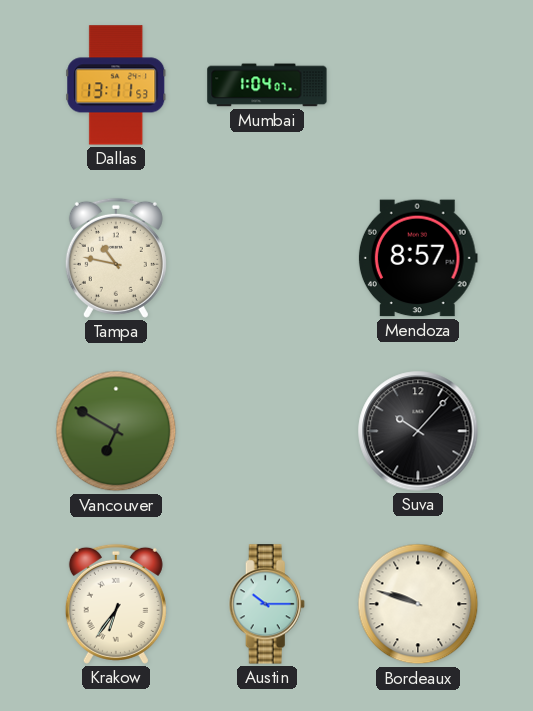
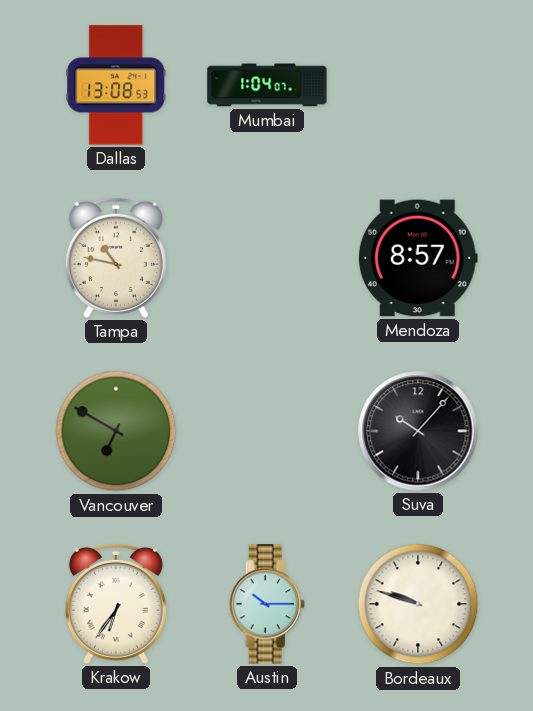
Dallas: 13:11 -> 13:08 (116, 85)
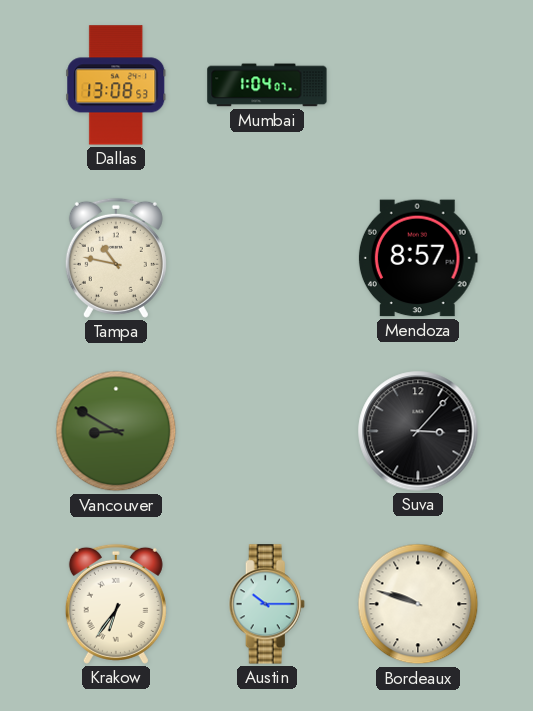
Vancouver: 6:50 -> 8:50 (116, 431)
Suva: 10:07 -> 3:07 (418, 431)
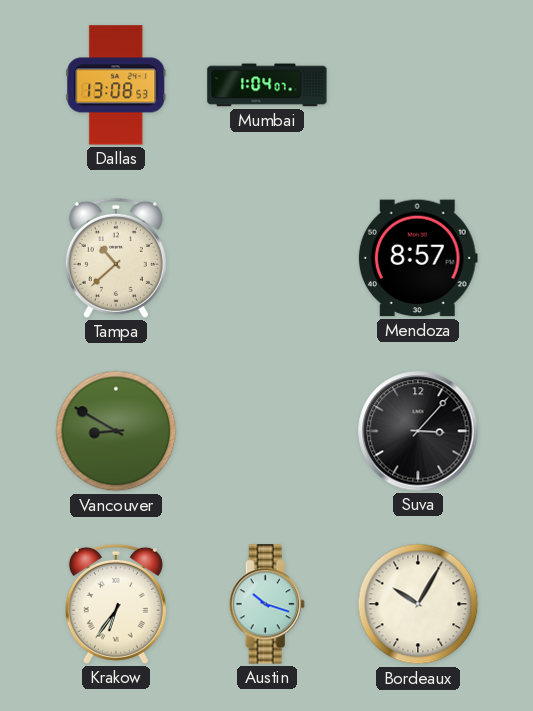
Tampa: 10:47 -> 10:38 (116, 258)
Austin: 10:15 -> 10:18 (267, 604)
Bordeaux: 9:48 -> 10:05 (418, 604)
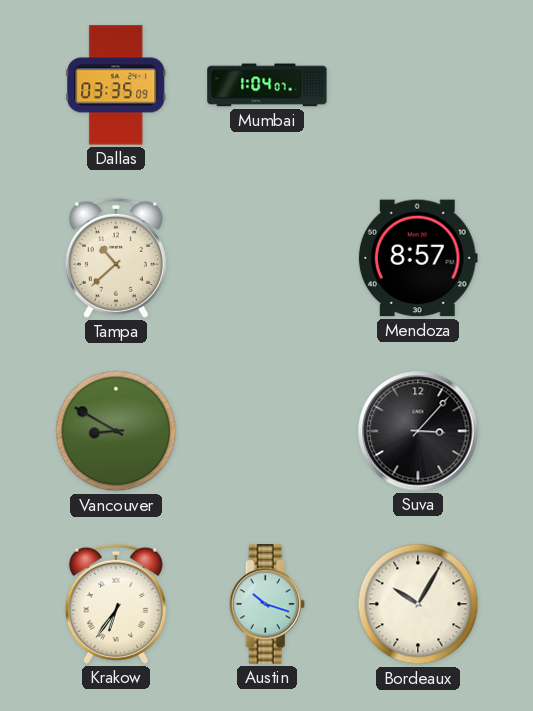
Dallas: 13:08 -> 03:35 (116, 85)
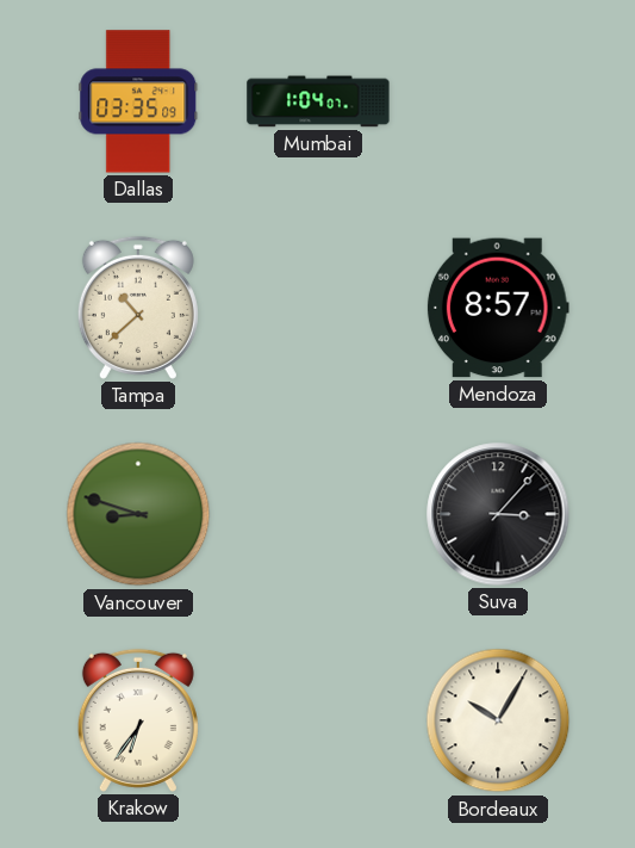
Vancouver: 8:50 -> 8:48 (138, 514)
Austin: 10:18 -> none (267, 604)
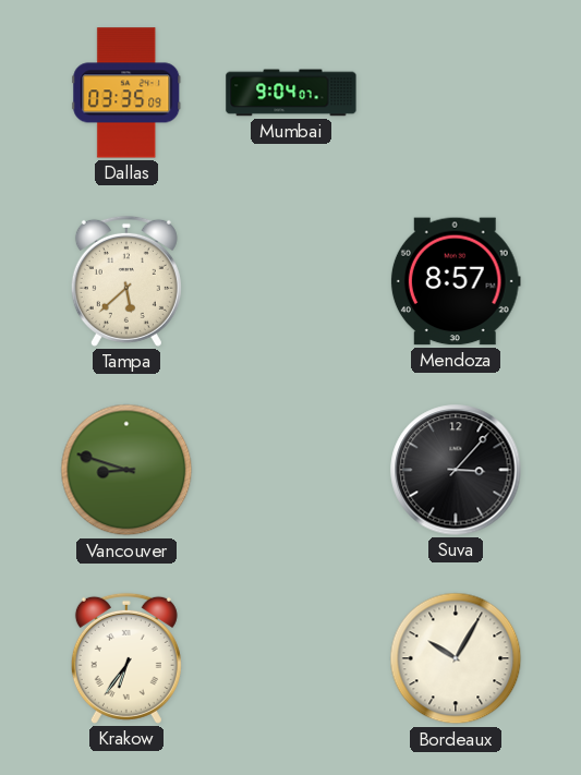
Mumbai: 1:04 -> 9:04 (291, 93)
Tampa: 10:38 -> 5:38 (126, 281)
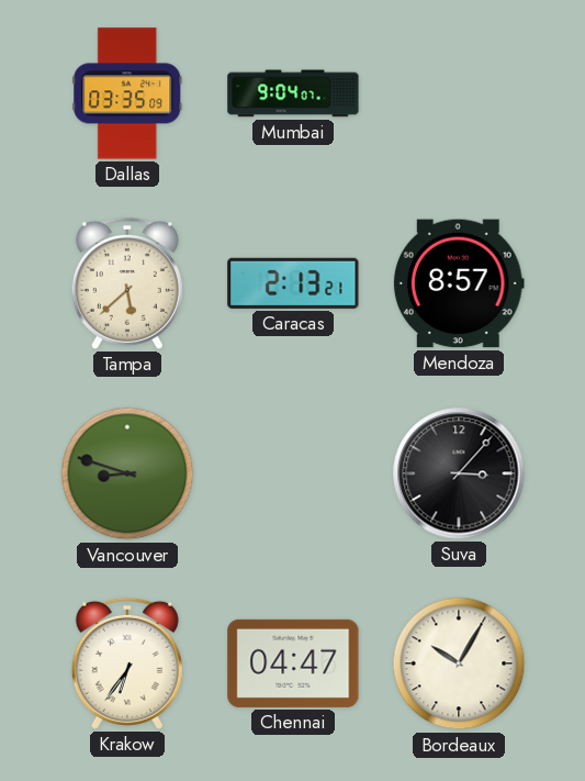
Caracas: none -> 2:13 (293, 283)
Chennai: none -> 04:47 (293, 663)
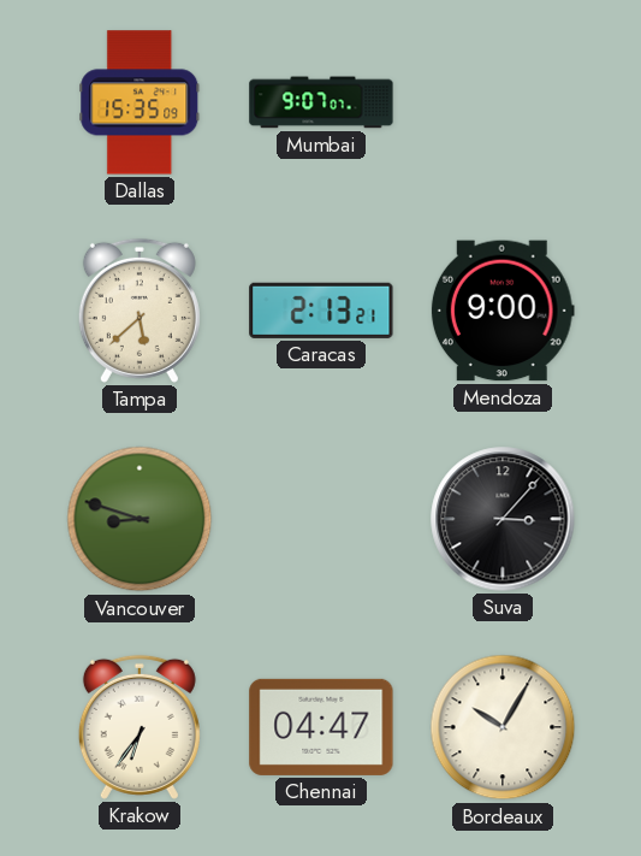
Dallas: 03:35 -> 15:35 (140, 102)
Mumbai: 9:04 -> 9:07 (321, 102)
Mendoza: 8:57 -> 9:00 (503, 311)
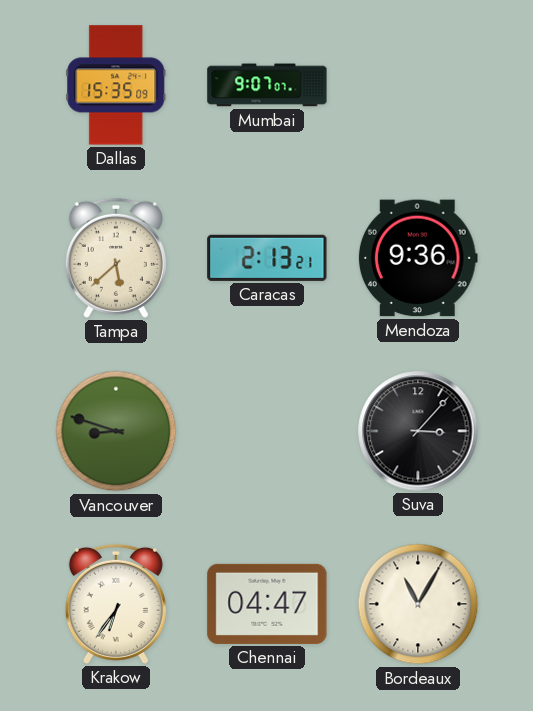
Mendoza: 9:00 -> 9:36 (418, 258)
Bordeaux: 10:05 -> 11:05 (418, 604)
